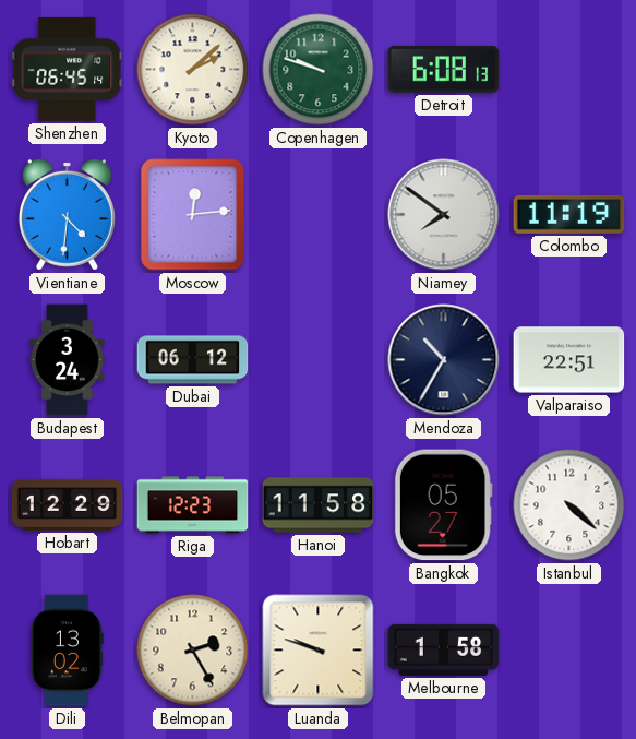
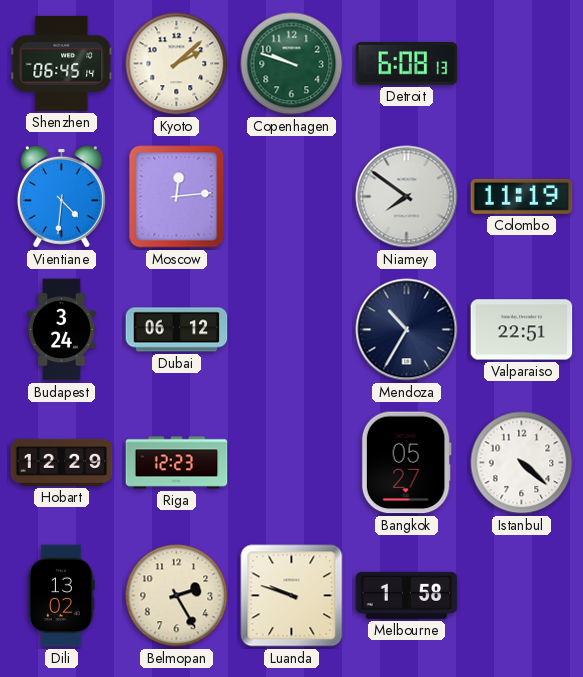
Hanoi: 11:58 -> none (319, 505)
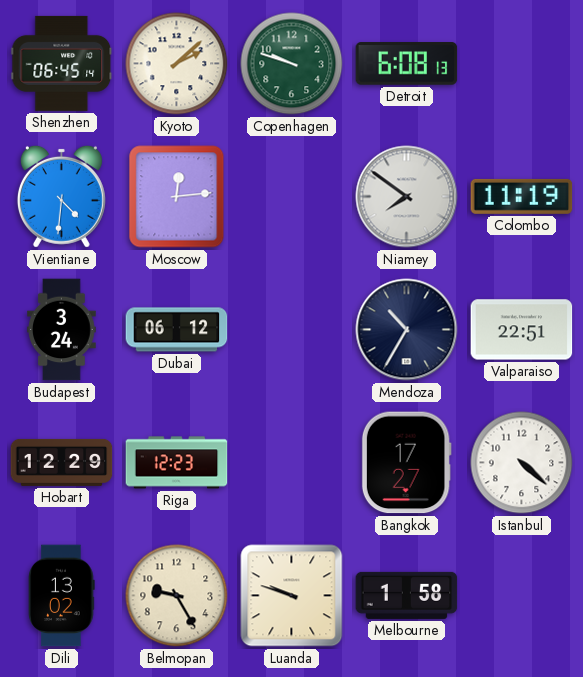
Bangkok: 05:27 -> 17:27 (406, 463)
Belmopan: 2:25 -> 9:25 (177, 596)
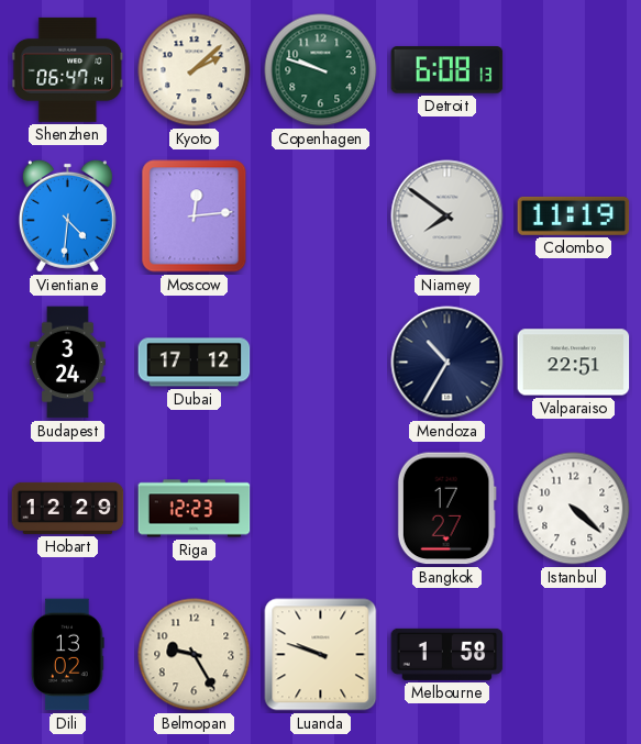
Shenzhen: 06:45 -> 06:47 (68, 69)
Dubai: 06:12 -> 17:12 (195, 363)
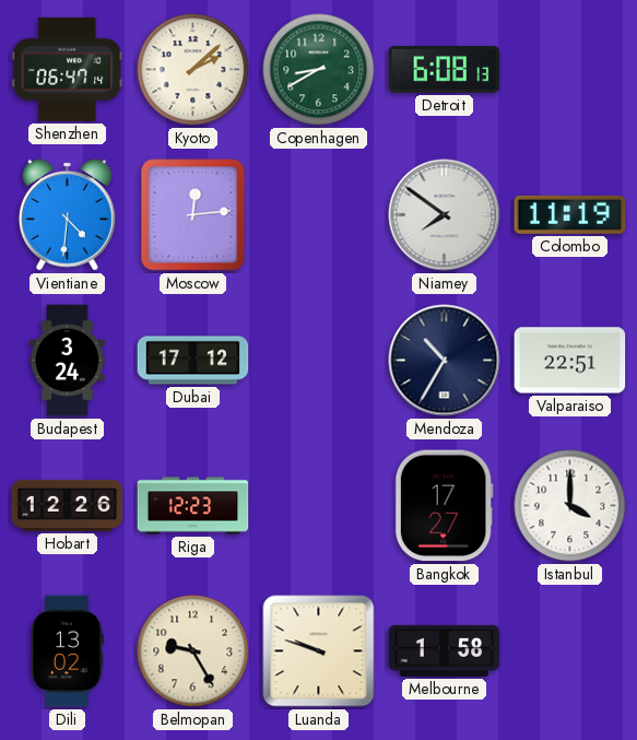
Copenhagen: 9:48 -> 8:40 (319, 70)
Hobart: 12:29 -> 12:26 (68, 505)
Istanbul: 4:22 -> 4:00 (570, 506)
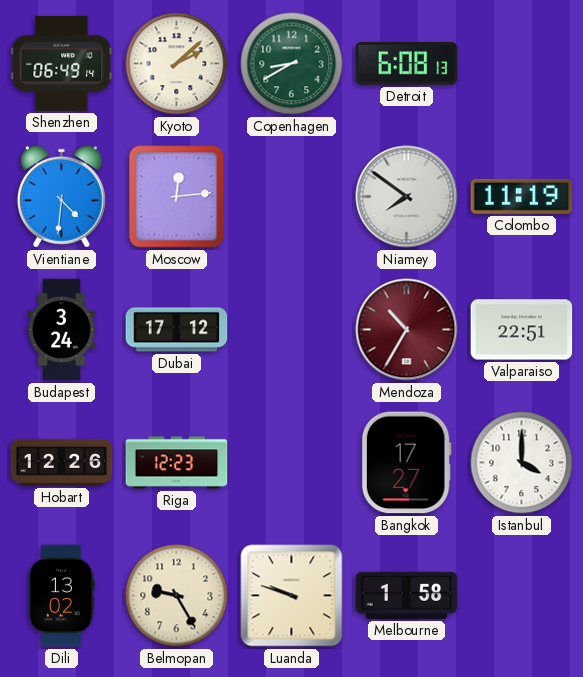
Shenzhen: 06:47 -> 06:49 (62, 63)
Mendoza dial: navy -> burgundy (407, 330)
